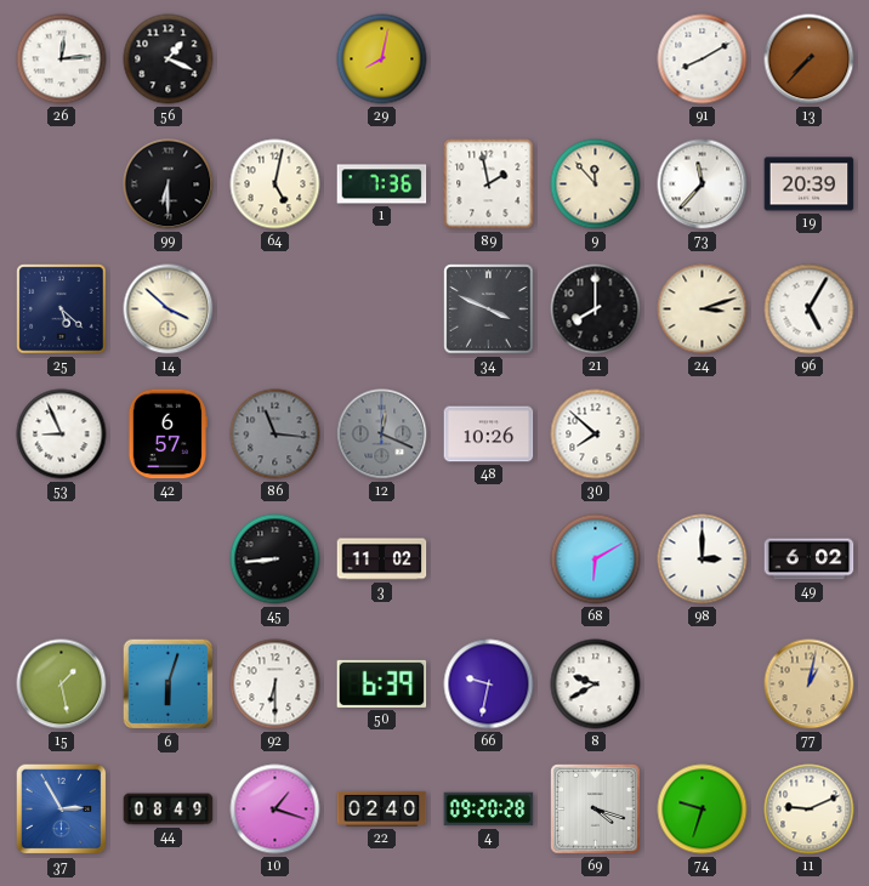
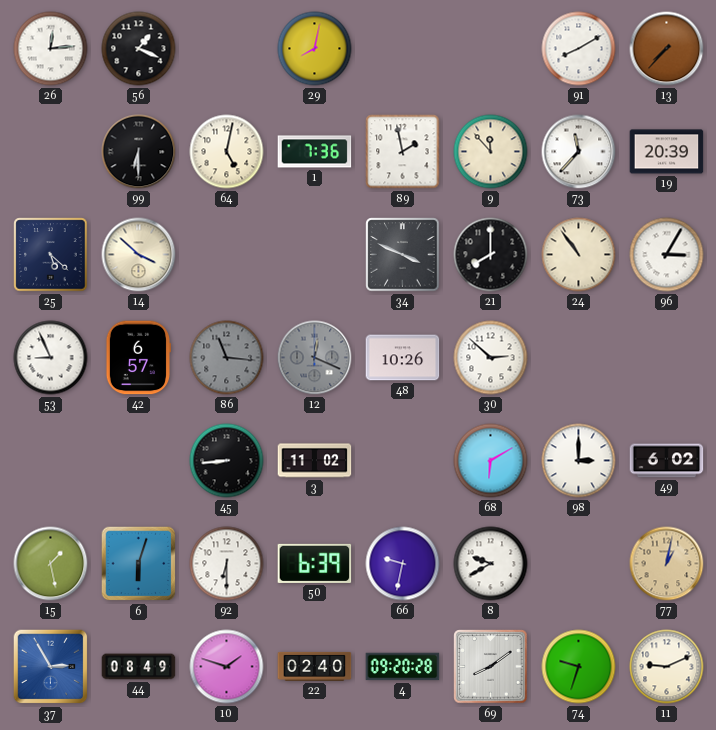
24: 3:12 -> 10:54 (579, 255)
96: 5:05 -> 3:05 (667, 255)
30: 7:52 -> 2:52 (491, 358)
10: 1:18 -> 1:48 (227, 667)
69: 4:18 -> 8:09 (491, 667)
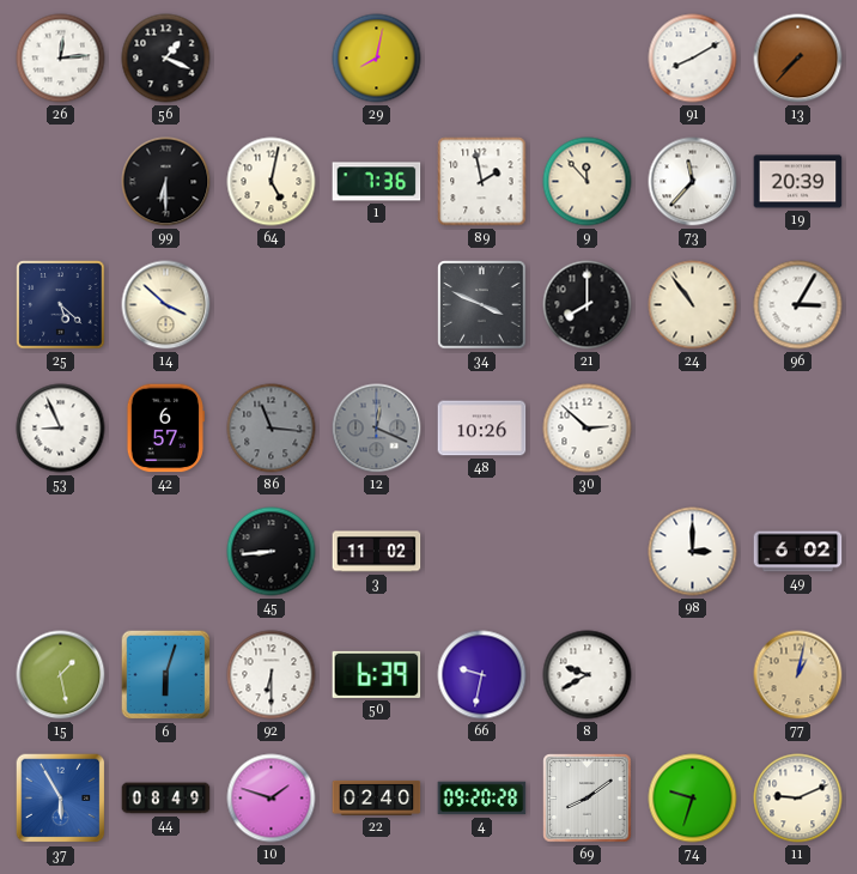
68: 6:10 -> none (491, 461)
37: 2:55 -> 5:55 (61, 799)
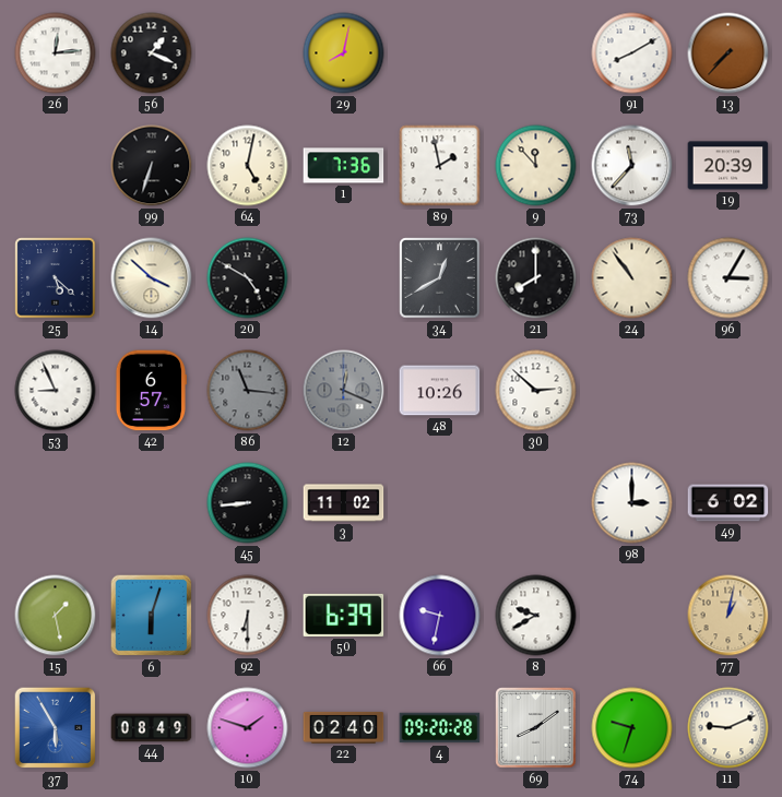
99: 6:30 -> 6:33 (152, 166)
20: none -> 4:50 (248, 278)
34: 3:49 -> 12:40 (440, 278)
